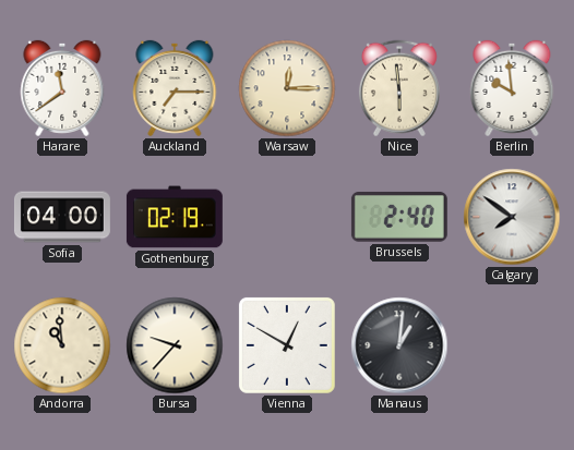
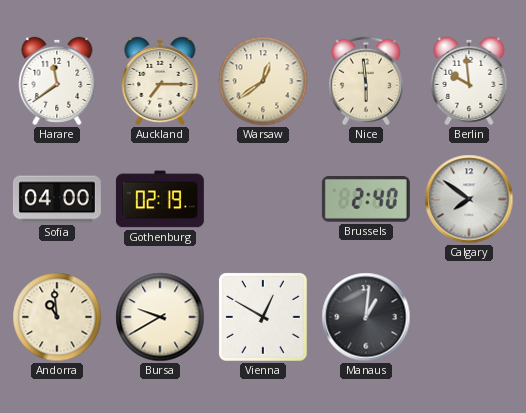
Warsaw: 12:15 -> 12:39 (263, 81)
Bursa: 9:37 -> 9:40 (160, 317)
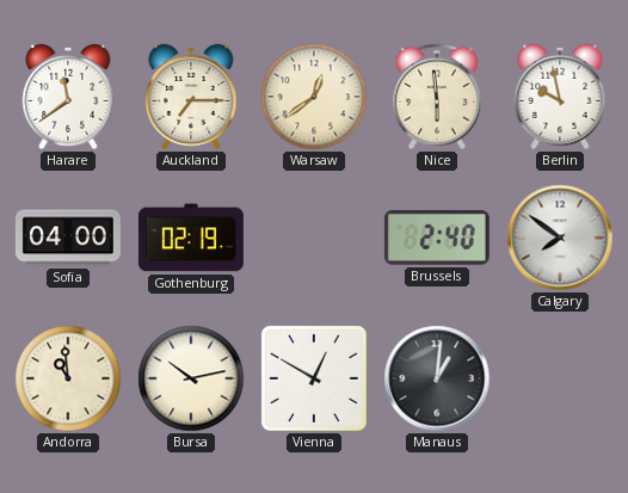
Berlin: 9:59 -> 9:58 (560, 97)
Bursa: 9:40 -> 10:13 (191, 378)
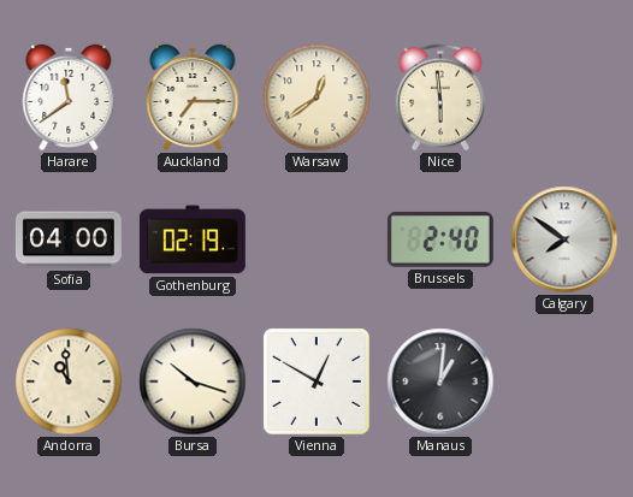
Berlin: 9:58 -> none (560, 97)
Bursa: 10:13 -> 10:18 (193, 381)
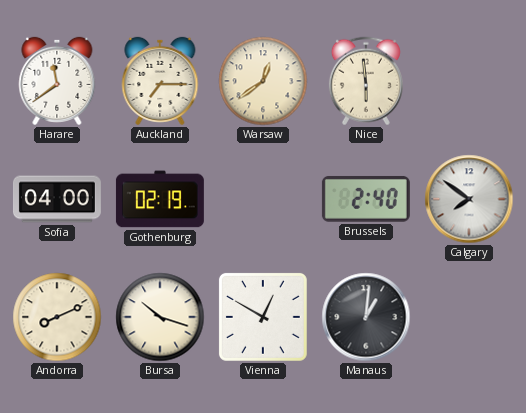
Andorra: 10:59 -> 8:11 (57, 317)
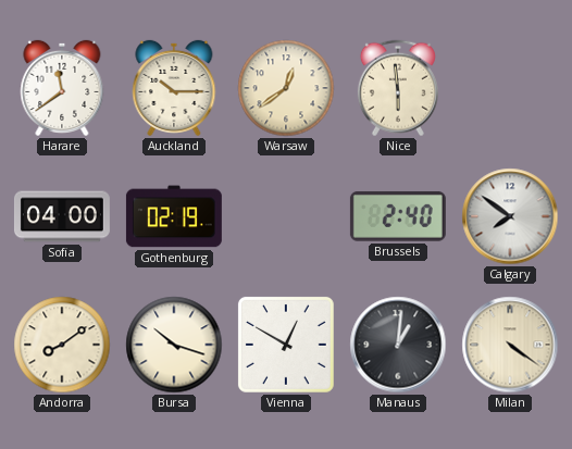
Auckland: 7:15 -> 10:15 (174, 88)
Andorra: 8:11 -> 8:09 (62, 345)
Milan: none -> 4:21 (510, 345)
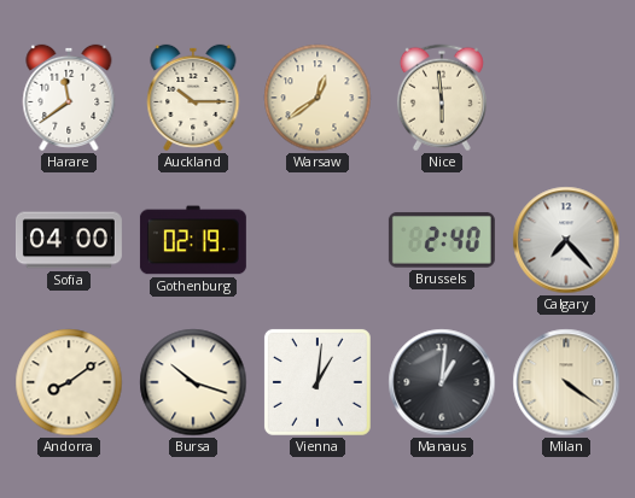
Calgary: 7:51 -> 7:23 (566, 240)
Vienna: 12:50 -> 1:01 (317, 382)
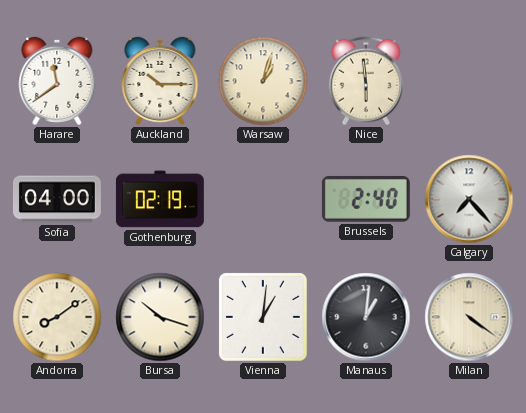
Warsaw: 12:39 -> 1:03 (263, 81)
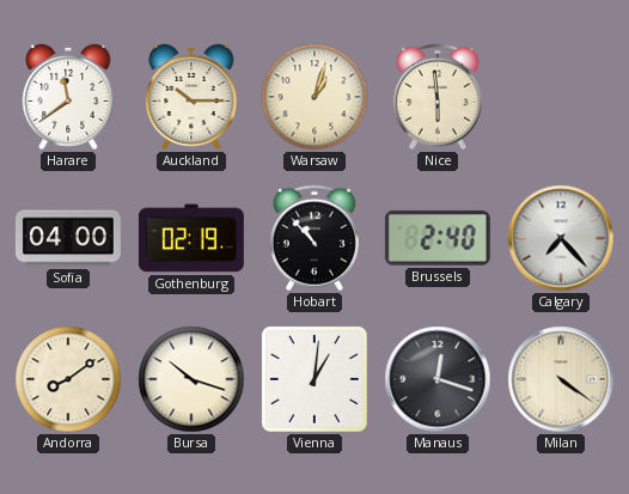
Hobart: none -> 10:53 (314, 238)
Manaus: 1:01 -> 12:18 (438, 379)
